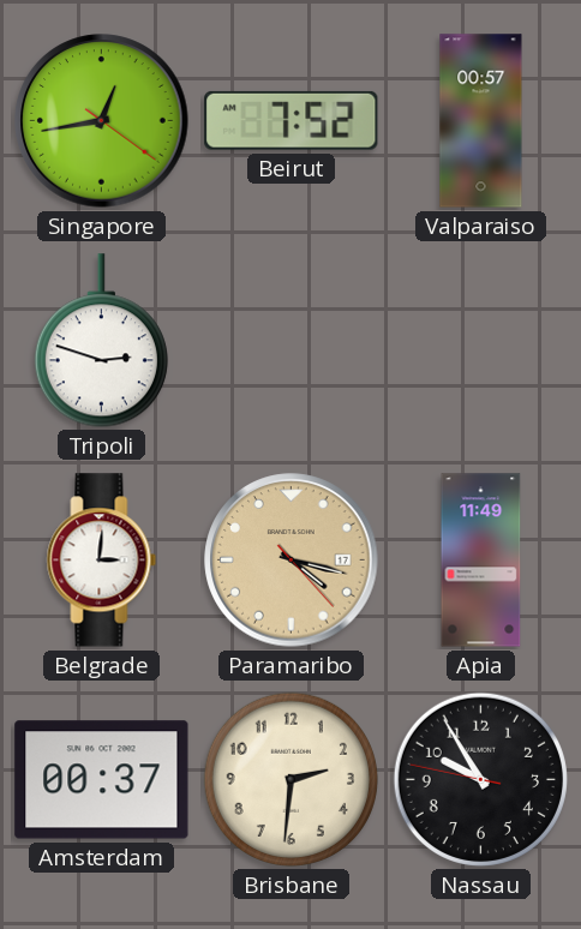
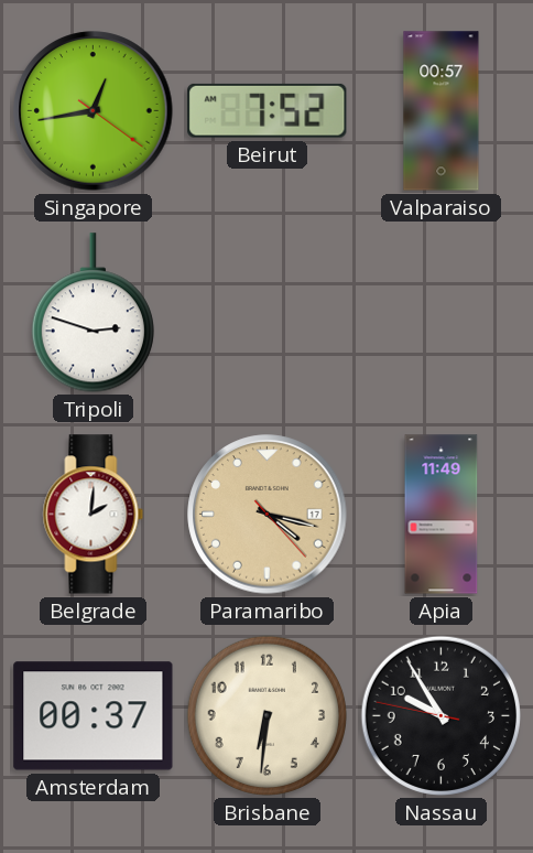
Belgrade: 3:01 -> 2:01 (94, 515)
Brisbane: 2:31 -> 6:31 (266, 715)
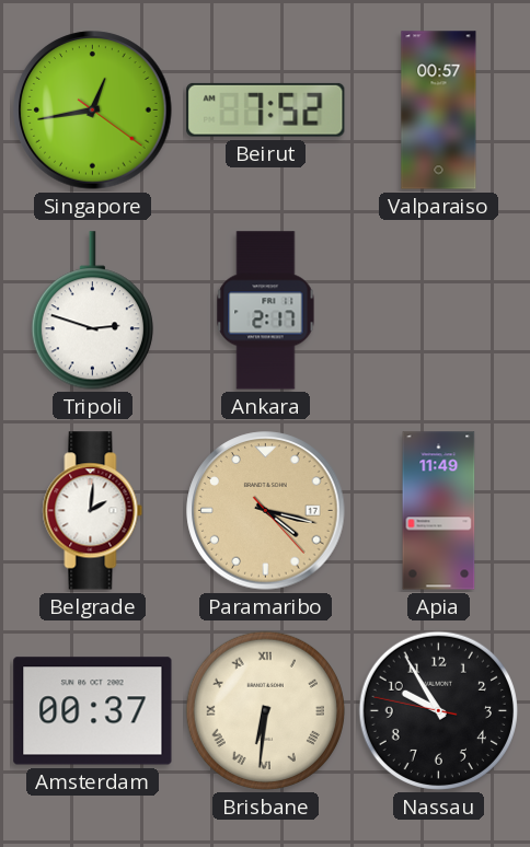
Ankara: none -> 2:17 (266, 311)
Brisbane numerals: Arabic -> Roman (265, 710)
